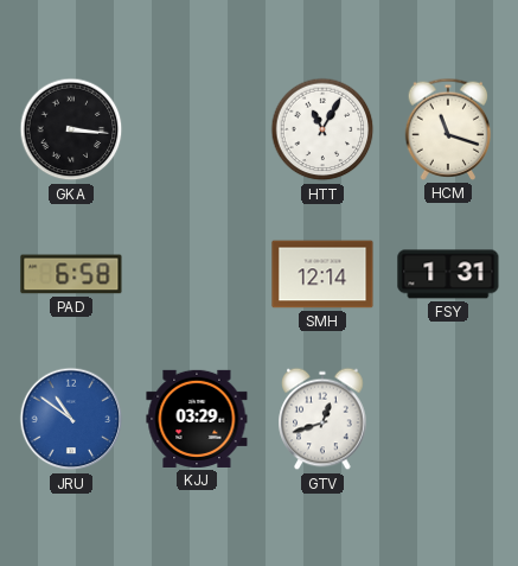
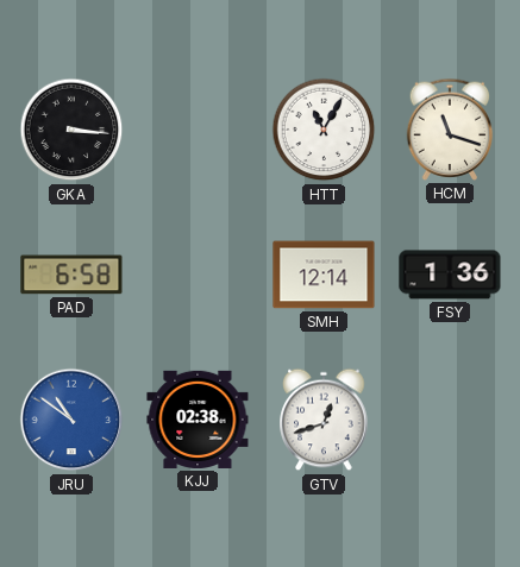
FSY: 1:31 -> 1:36 (450, 275)
KJJ: 03:29 -> 02:38 (198, 420)
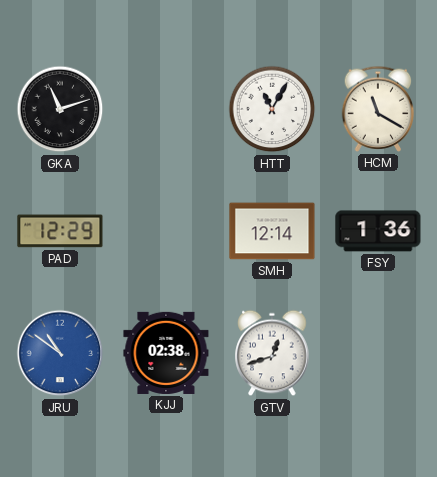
GKA: 3:16 -> 11:12 (60, 109)
HCM: 11:18 -> 11:20 (378, 109)
PAD: 6:58 -> 12:29 (60, 231)
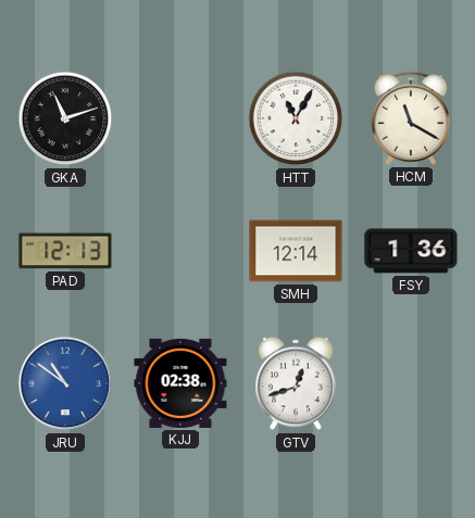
PAD: 12:29 -> 12:13 (65, 251)
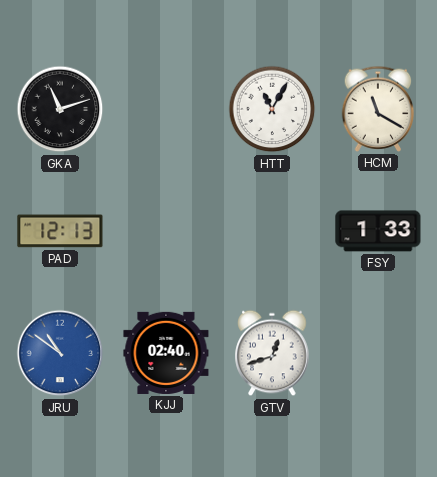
SMH: 12:14 -> none (296, 251)
FSY: 1:36 -> 1:33 (378, 231)
KJJ: 02:38 -> 02:40 (166, 353)
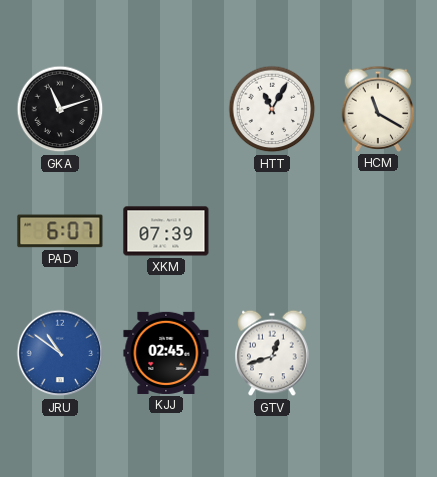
PAD: 12:13 -> 6:07 (60, 231)
XKM: none -> 07:39 (166, 231)
FSY: 1:33 -> none (378, 231)
KJJ: 02:40 -> 02:45 (166, 353)
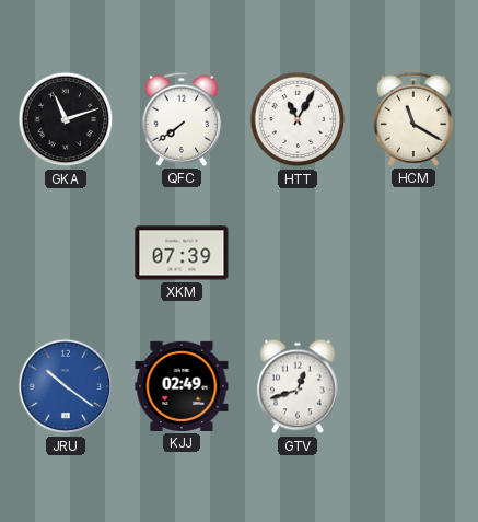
QFC: none -> 7:39 (182, 119)
PAD: 6:07 -> none (60, 231)
JRU: 10:51 -> 10:21 (66, 386)
KJJ: 02:45 -> 02:49 (182, 386)
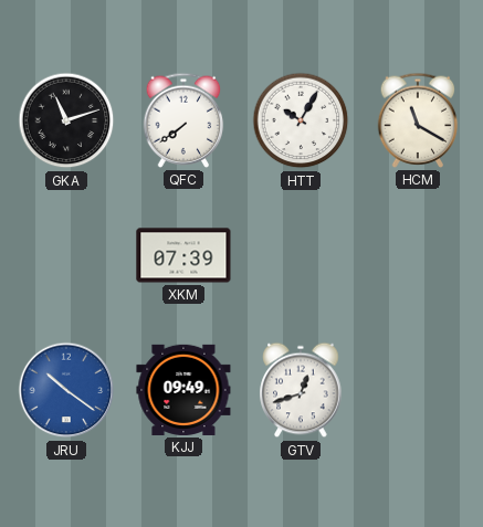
HTT: 11:05 -> 10:05 (301, 120)
KJJ: 02:49 -> 09:49 (183, 390)
